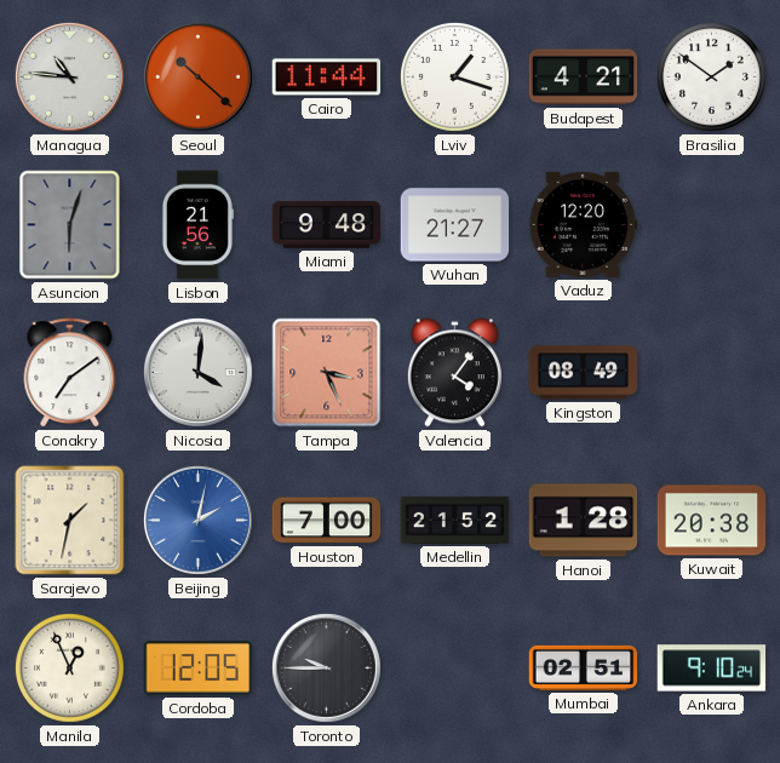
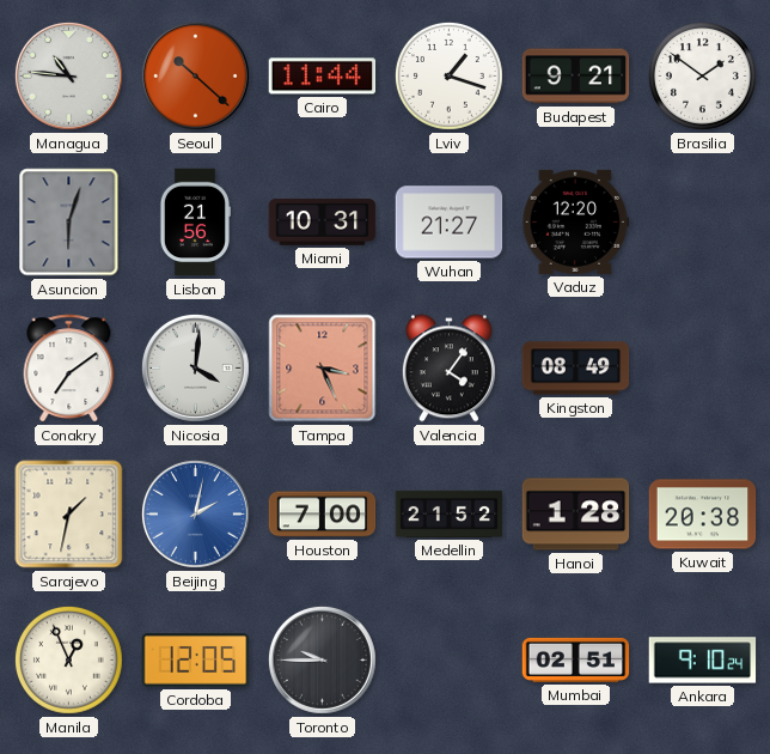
Budapest: 4:21 -> 9:21 (576, 77)
Miami: 9:48 -> 10:31 (323, 223)
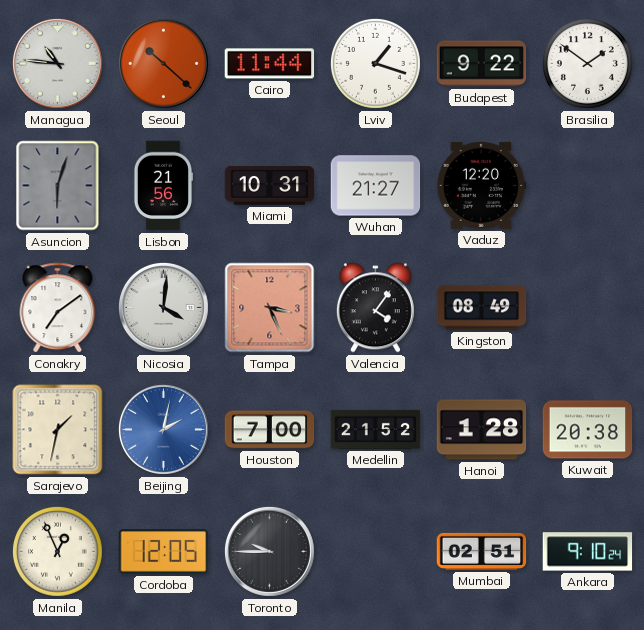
Budapest: 9:21 -> 9:22 (482, 64)
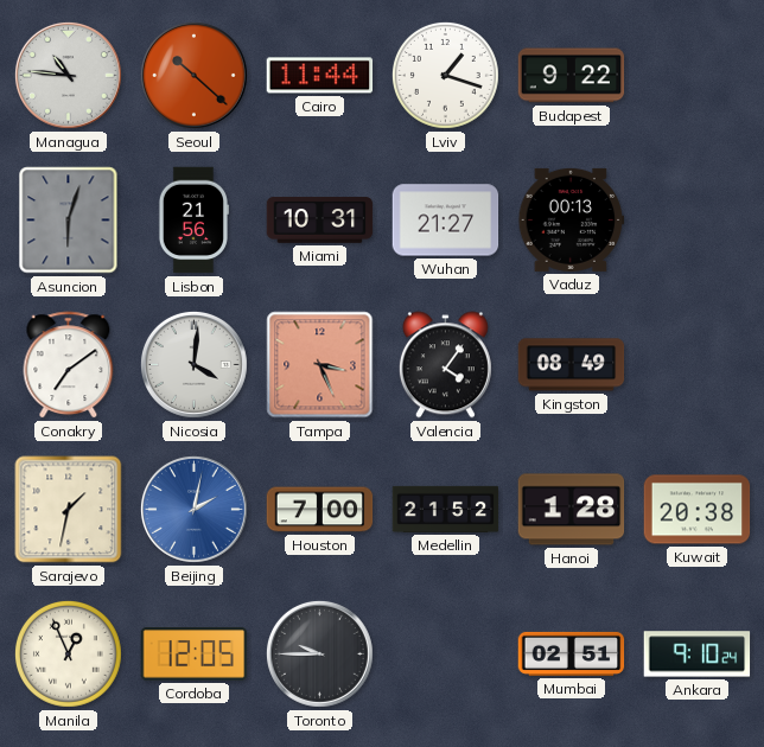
Brasilia: 1:51 -> none (587, 63)
Vaduz: 12:20 -> 00:13 (572, 219)
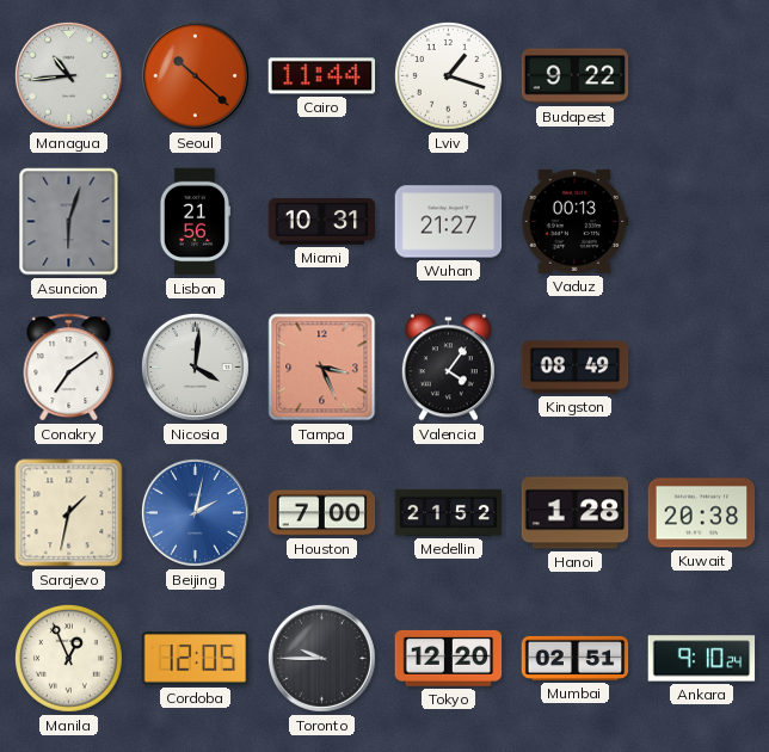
Managua: 10:46 -> 10:44 (68, 75)
Tokyo: none -> 12:20 (449, 658)
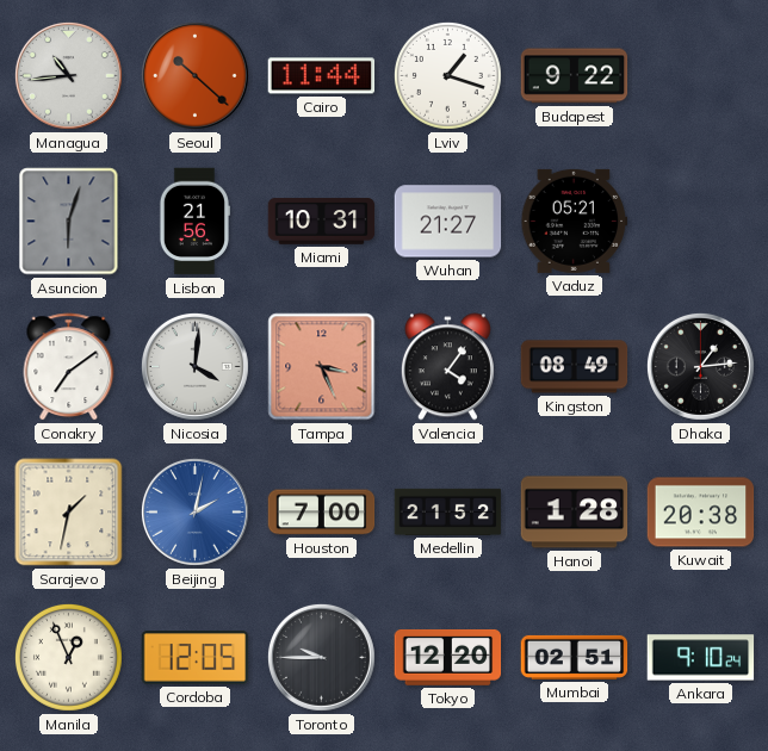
Vaduz: 00:13 -> 05:21 (575, 221)
Dhaka: none -> 1:14 (700, 366)
